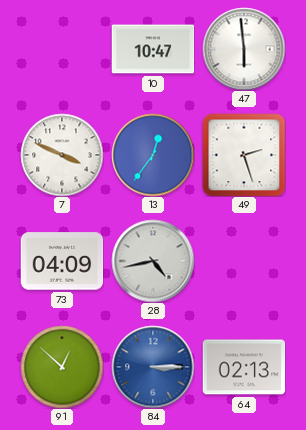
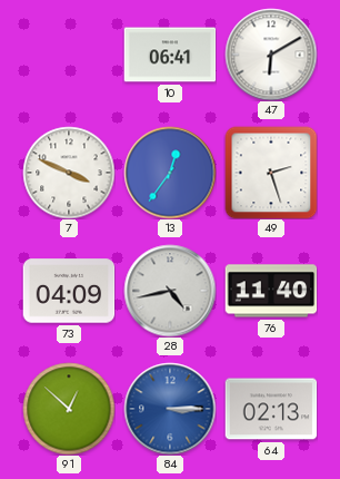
10: 10:47 -> 06:41 (170, 55)
47: 5:59 -> 6:10 (271, 55)
76: none -> 11:40 (271, 291)
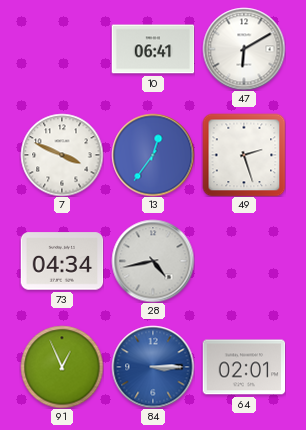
73: 04:09 -> 04:34 (62, 261)
76: 11:40 -> none (271, 291)
91: 12:52 -> 12:56 (62, 367)
64: 02:13 -> 02:01 (244, 367)
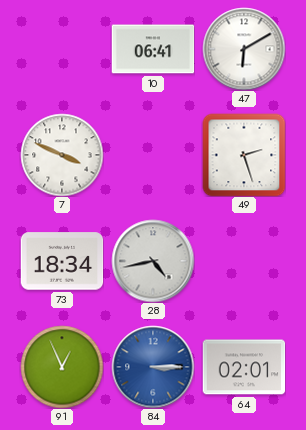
13: 12:36 -> none (153, 155)
73: 04:34 -> 18:34 (62, 261)
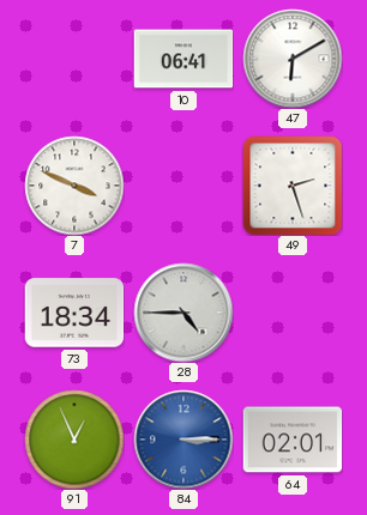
28: 4:43 -> 4:45 (183, 313)
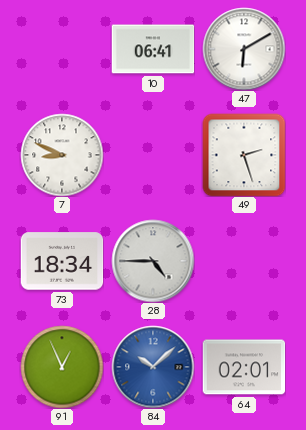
7: 3:49 -> 8:49 (62, 155)
84: 3:15 -> 10:08 (153, 367)
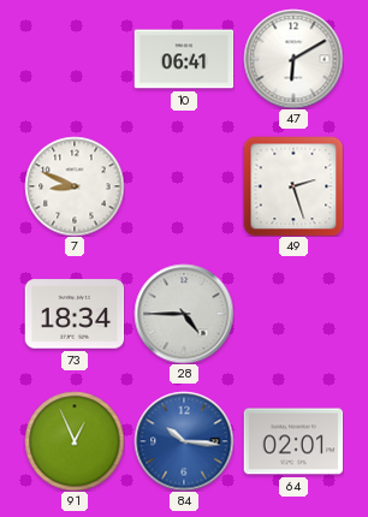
84: 10:08 -> 10:16 (184, 441)
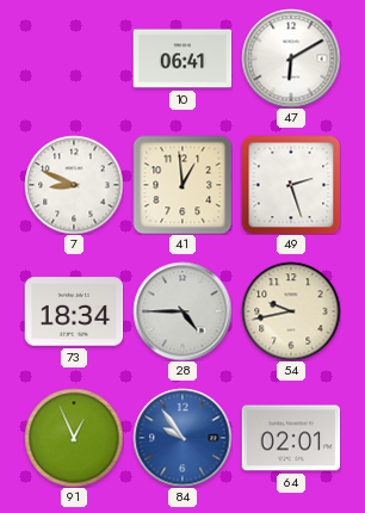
41: none -> 12:59 (182, 185)
54: none -> 9:43 (291, 311)
84: 10:16 -> 9:54 (182, 438)
